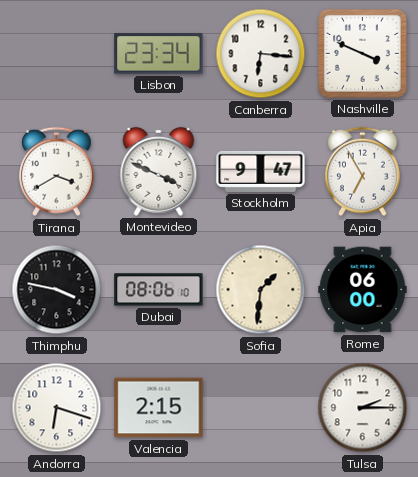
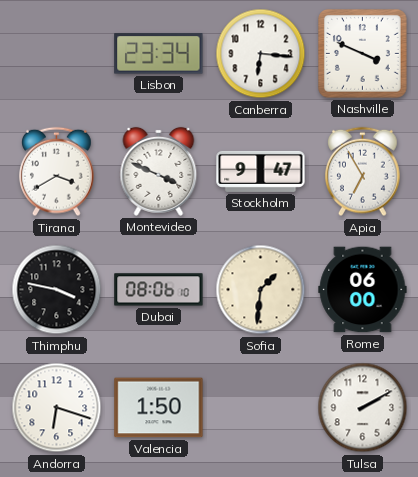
Valencia: 2:15 -> 1:50 (159, 408)
Tulsa: 2:15 -> 2:10 (363, 408)
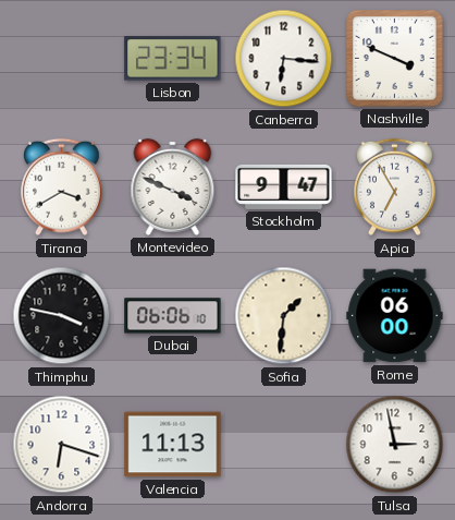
Dubai: 08:06 -> 06:06 (173, 316)
Valencia: 1:50 -> 11:13 (173, 445)
Tulsa: 2:10 -> 2:58 (395, 445)
